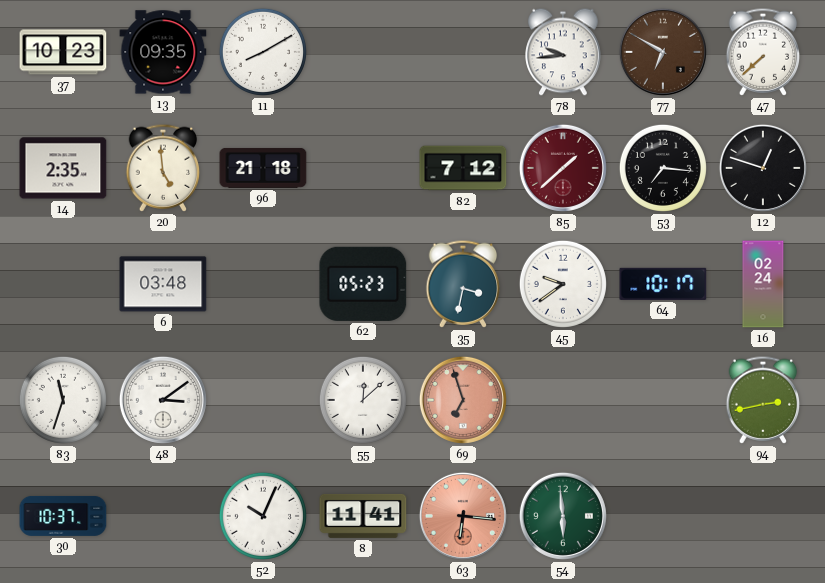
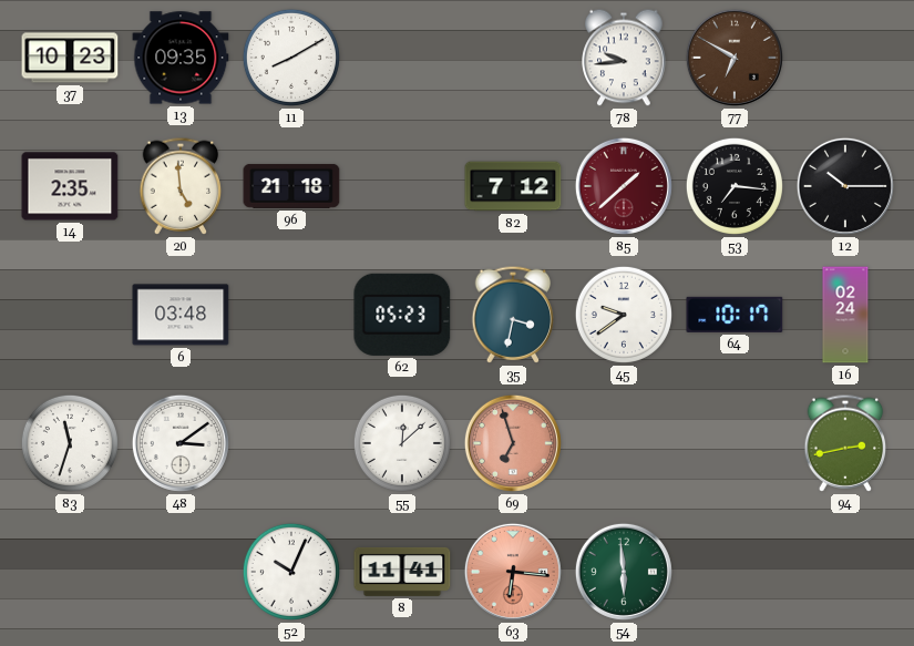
47: 7:38 -> none (763, 52)
12: 12:48 -> 10:15 (845, 186)
30: 10:37 -> none (63, 516)
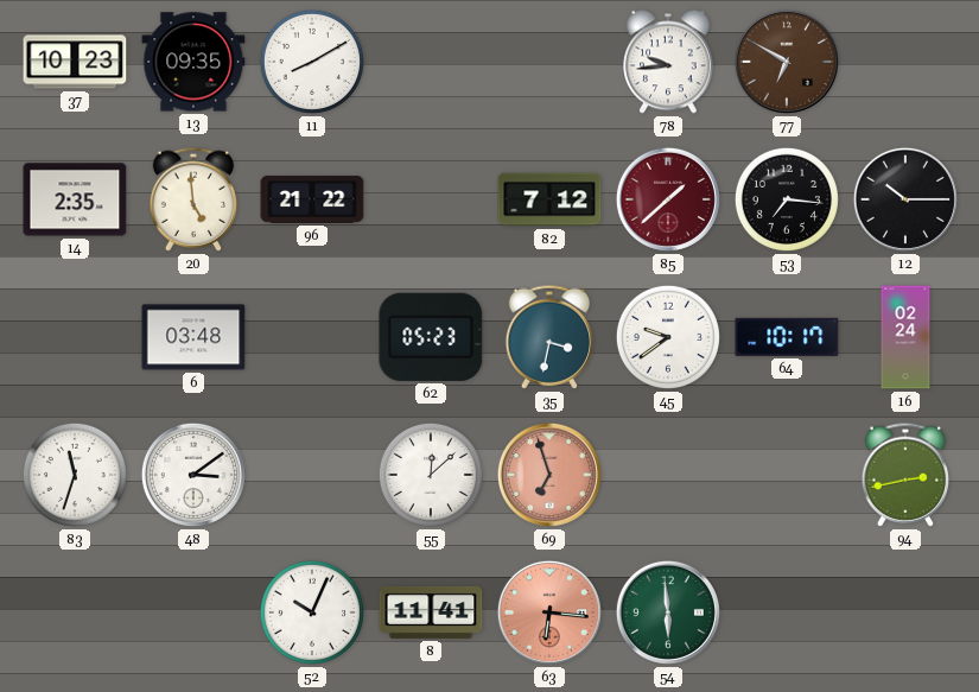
96: 21:18 -> 21:22 (312, 199)
